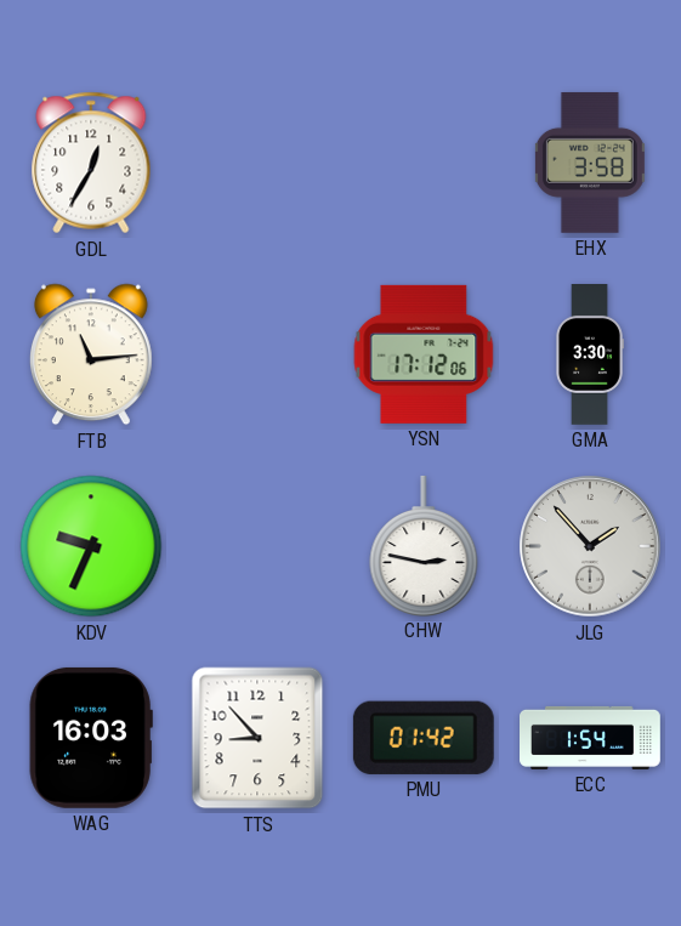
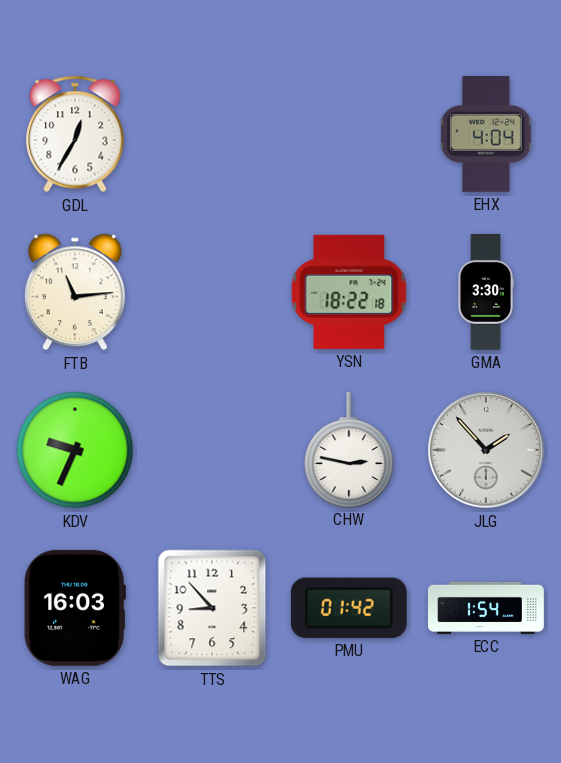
EHX: 3:58 -> 4:04 (486, 134)
YSN: 17:12 -> 18:22 (349, 292)
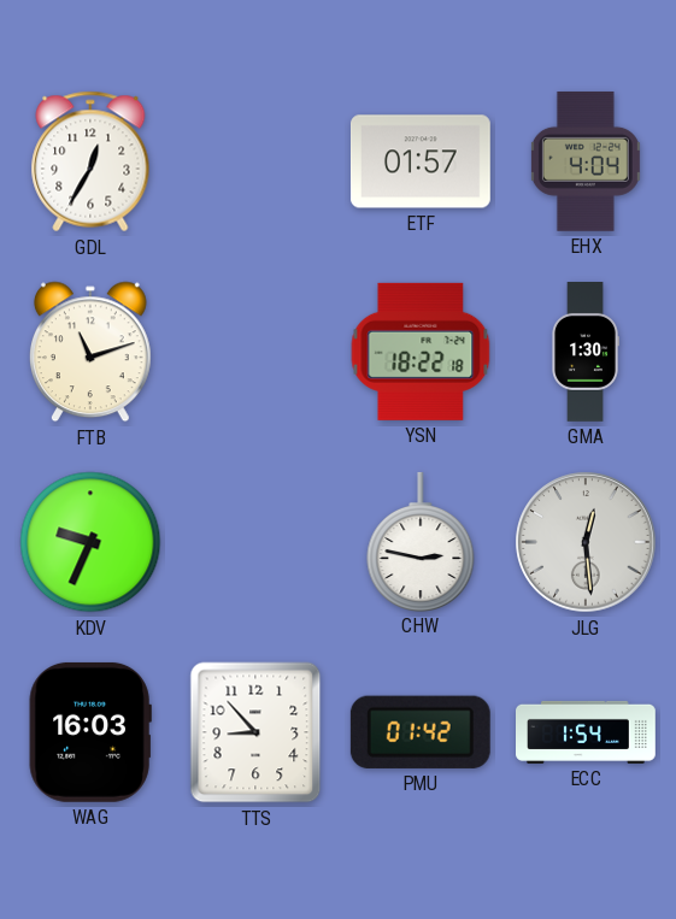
ETF: none -> 01:57 (421, 161)
FTB: 11:14 -> 11:12 (90, 352)
GMA: 3:30 -> 1:30 (586, 353)
JLG: 1:53 -> 12:29 (586, 542)
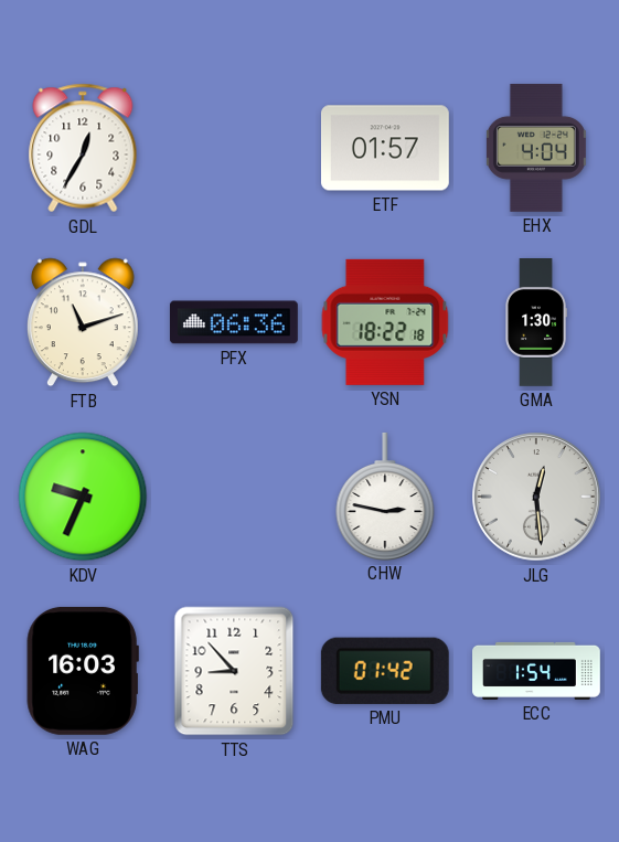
PFX: none -> 06:36 (234, 322)
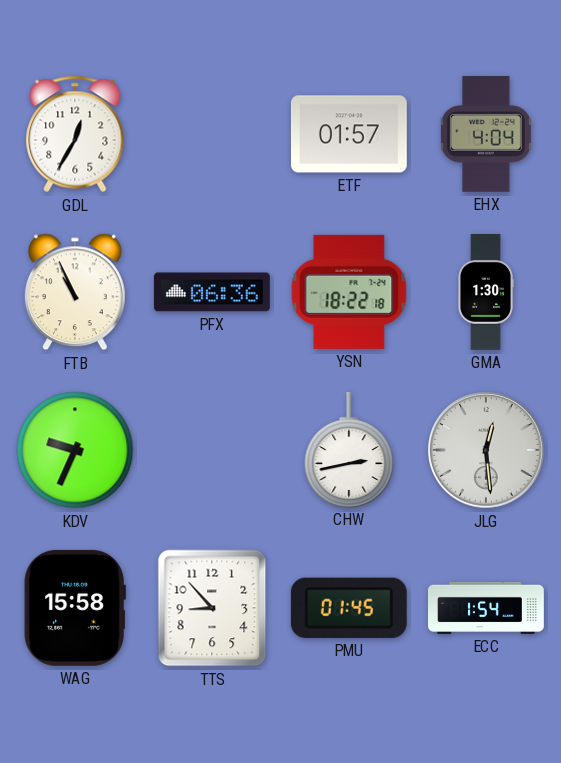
FTB: 11:12 -> 10:56 (75, 292)
CHW: 2:47 -> 2:43 (349, 449)
WAG: 16:03 -> 15:58 (75, 608)
PMU: 01:42 -> 01:45 (349, 608)
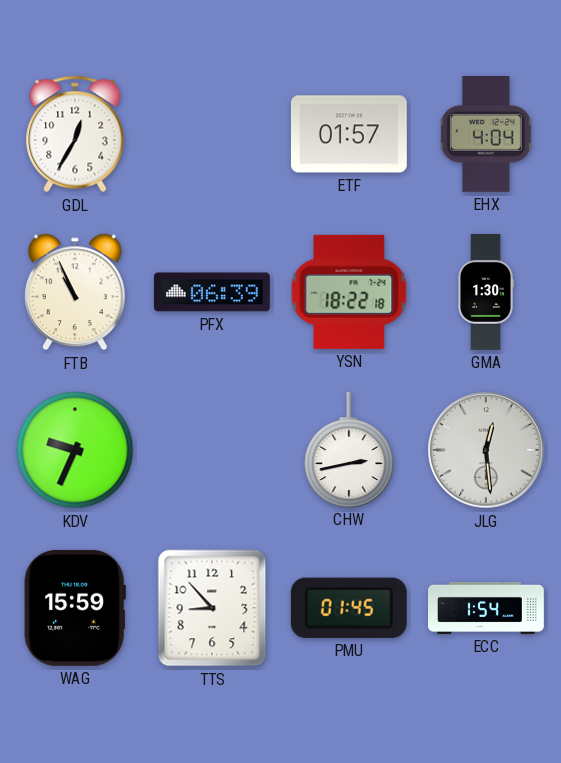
PFX: 06:36 -> 06:39 (212, 292)
WAG: 15:58 -> 15:59 (75, 608)
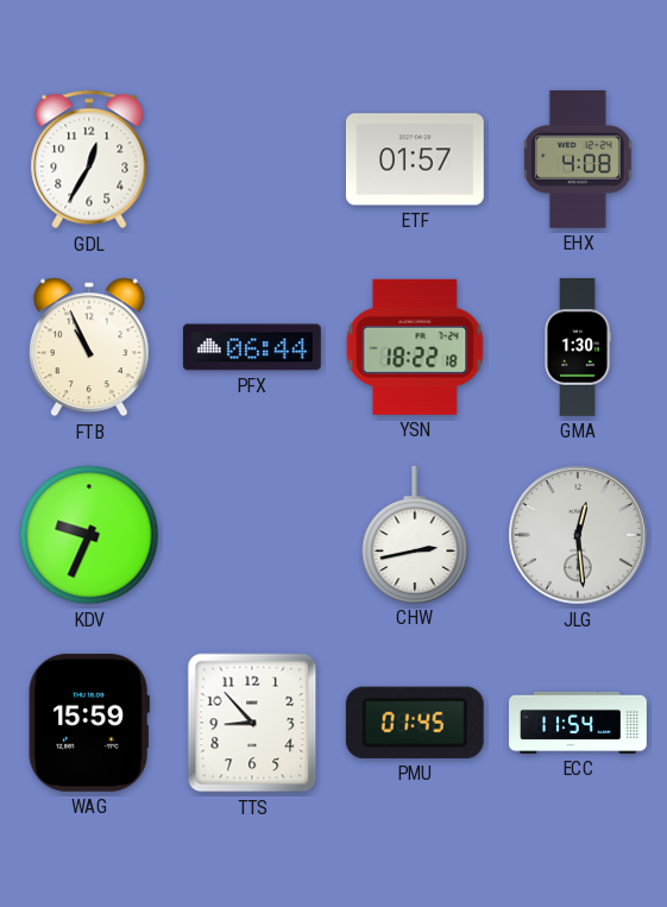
EHX: 4:04 -> 4:08 (578, 159)
PFX: 06:39 -> 06:44 (252, 347)
ECC: 1:54 -> 11:54 (579, 723)
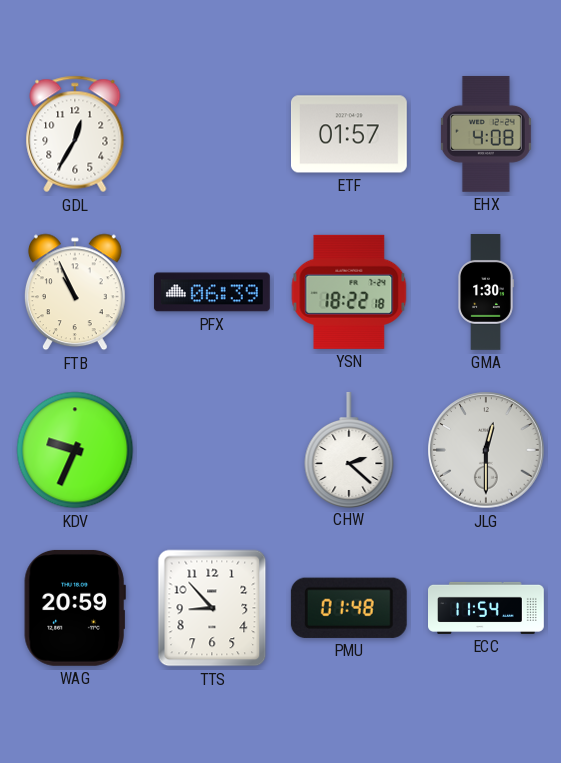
PFX: 06:44 -> 06:39 (212, 292)
CHW: 2:43 -> 2:22 (349, 449)
JLG: 12:29 -> 12:30 (486, 450)
WAG: 15:59 -> 20:59 (75, 608)
PMU: 01:45 -> 01:48 (349, 608)
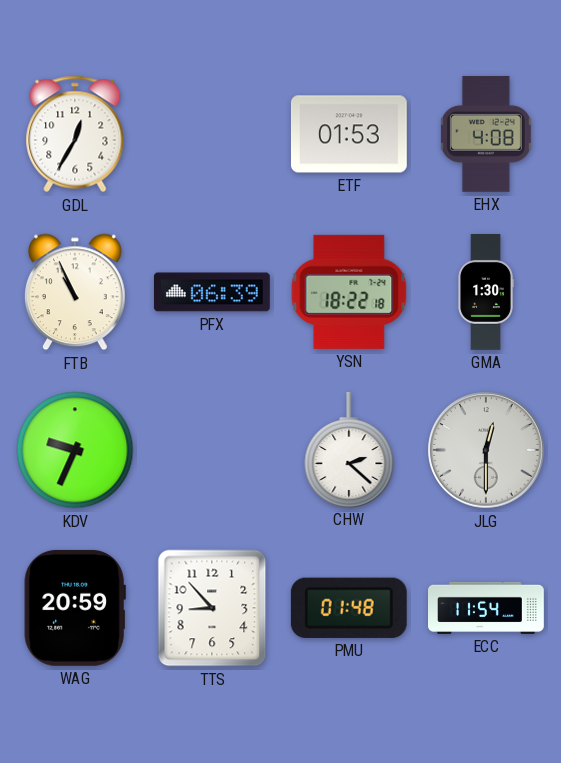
ETF: 01:57 -> 01:53 (349, 134)
